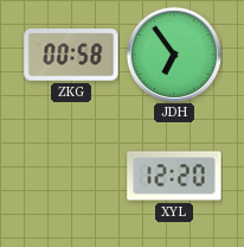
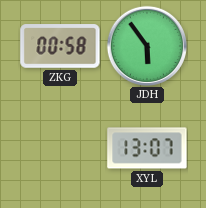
JDH: 6:54 -> 5:54 (146, 45)
XYL: 12:20 -> 13:07 (147, 148)
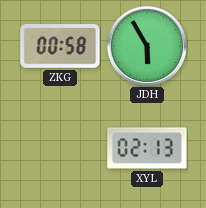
JDH: 5:54 -> 5:55 (146, 45)
XYL: 13:07 -> 02:13 (147, 148)
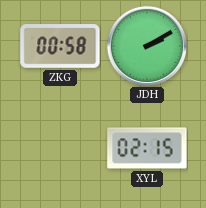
JDH: 5:55 -> 2:10 (146, 45)
XYL: 02:13 -> 02:15 (147, 148)
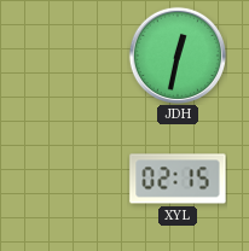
ZKG: 00:58 -> none (60, 46)
JDH: 2:10 -> 12:32 (176, 54)
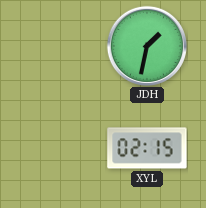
JDH: 12:32 -> 1:32 (146, 45)
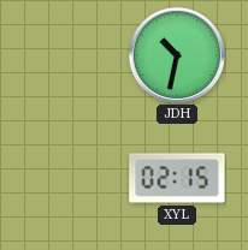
JDH: 1:32 -> 10:32 (176, 54)
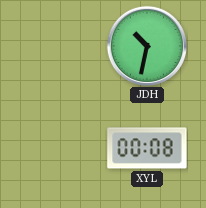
XYL: 02:15 -> 00:08 (147, 148)
